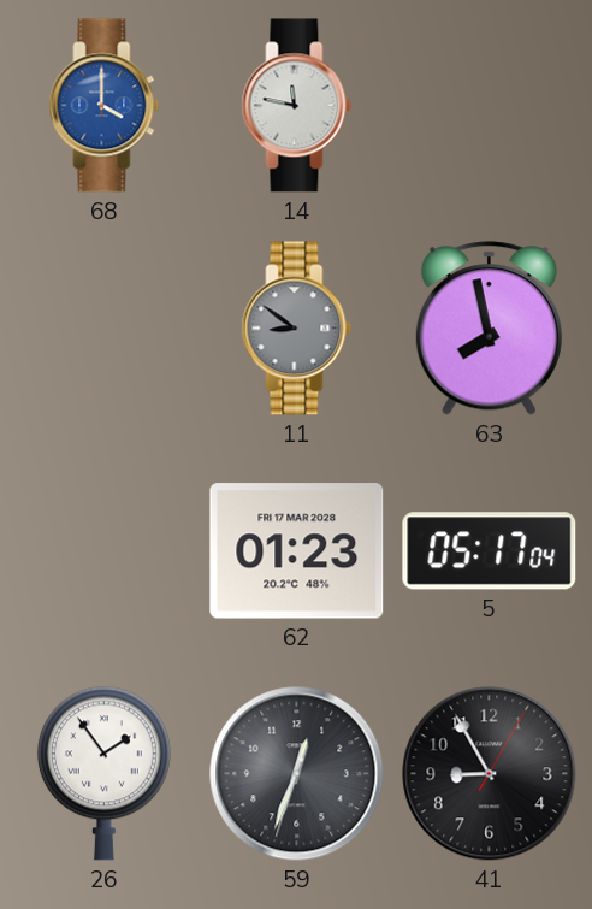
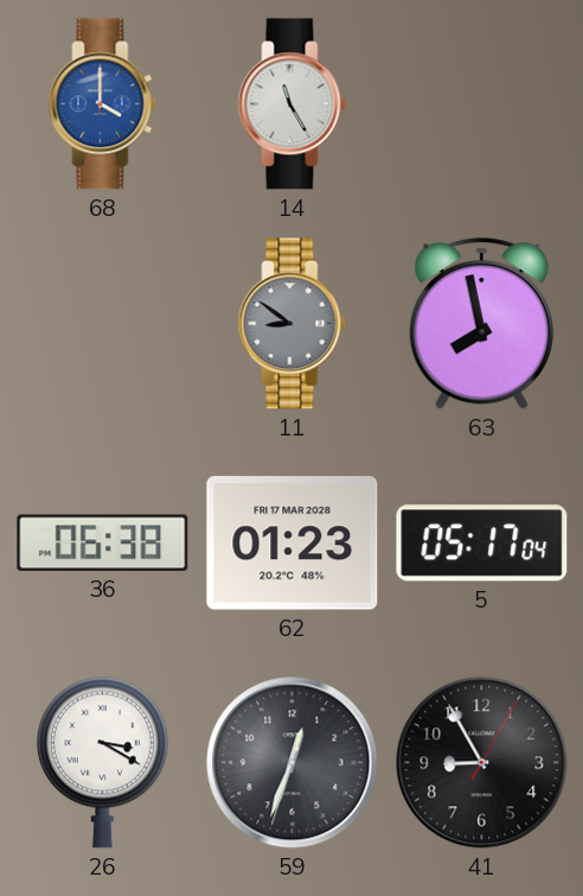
14: 11:47 -> 11:25 (293, 104)
36: none -> 06:38 (103, 542)
26: 1:54 -> 3:20 (102, 762)
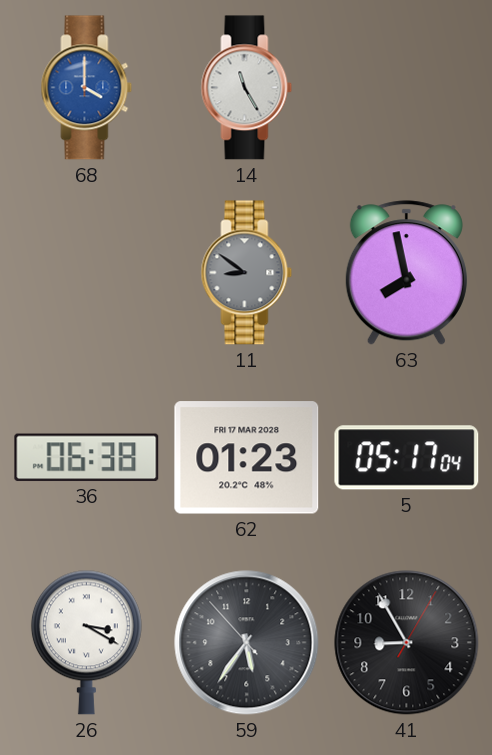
59: 12:33 -> 5:35 (247, 643)
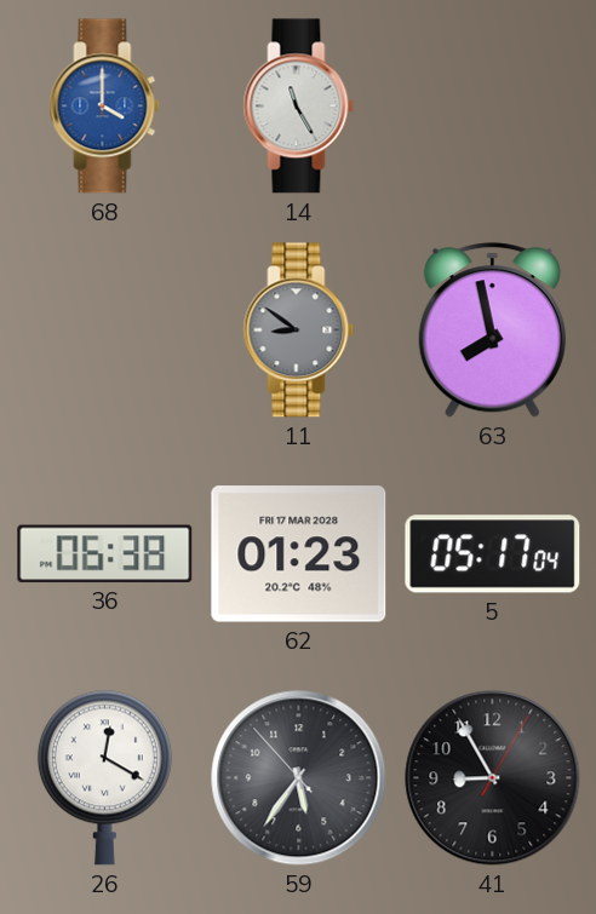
26: 3:20 -> 12:20 (104, 777)
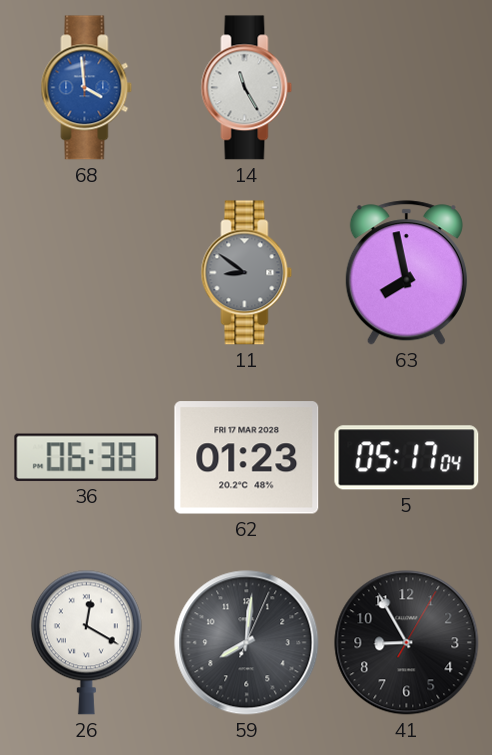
68: 4:00 -> 3:59 (87, 88)
59: 5:35 -> 8:01 (247, 643)
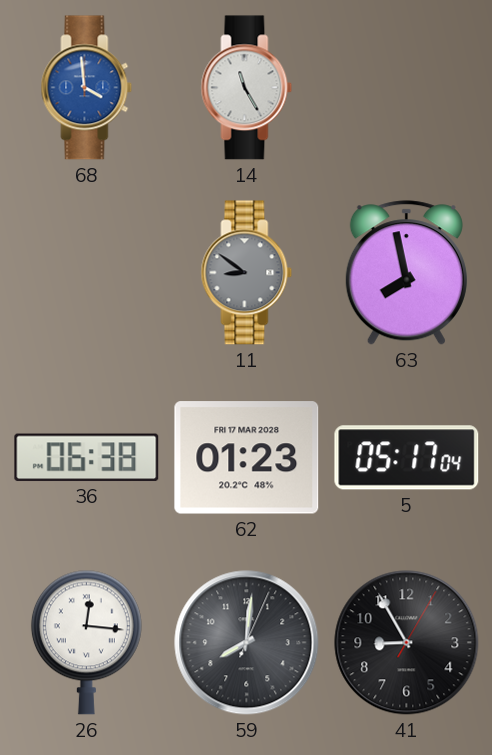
26: 12:20 -> 12:16 (86, 642)
